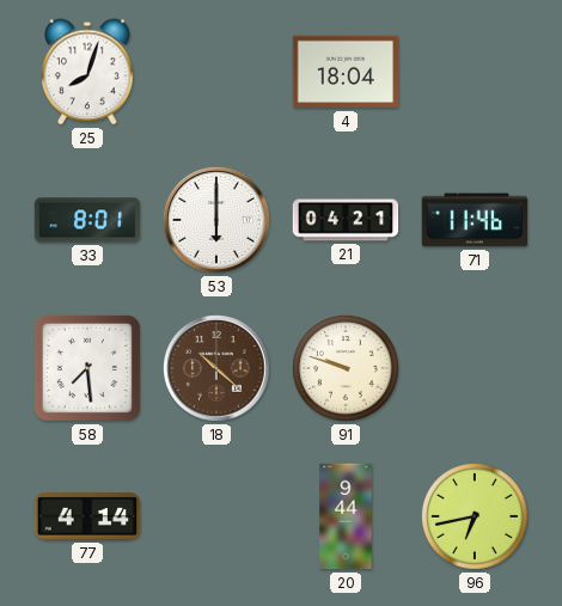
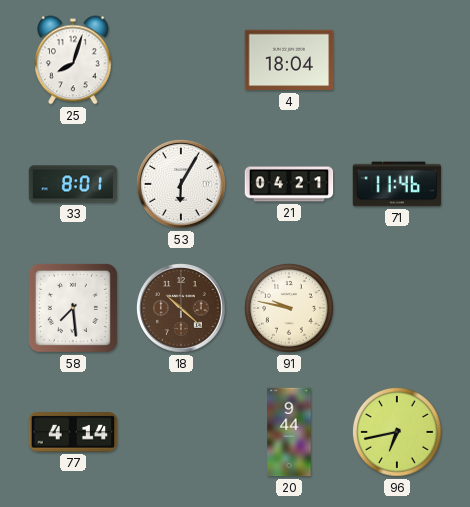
53: 6:00 -> 6:05 (182, 185)
91: 9:48 -> 9:47 (290, 309)
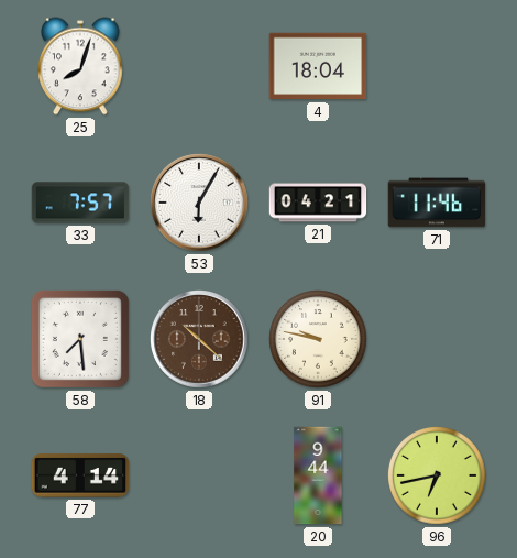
33: 8:01 -> 7:57 (80, 203)
